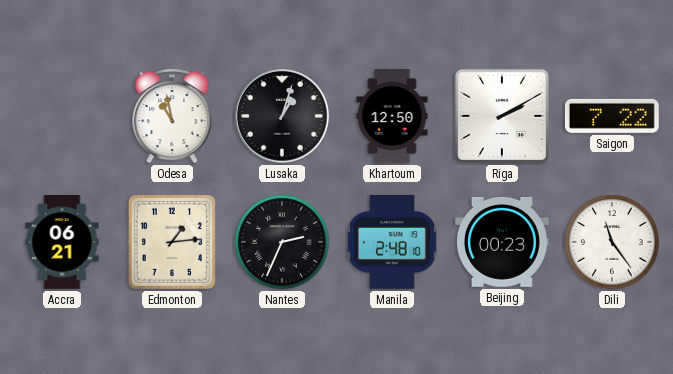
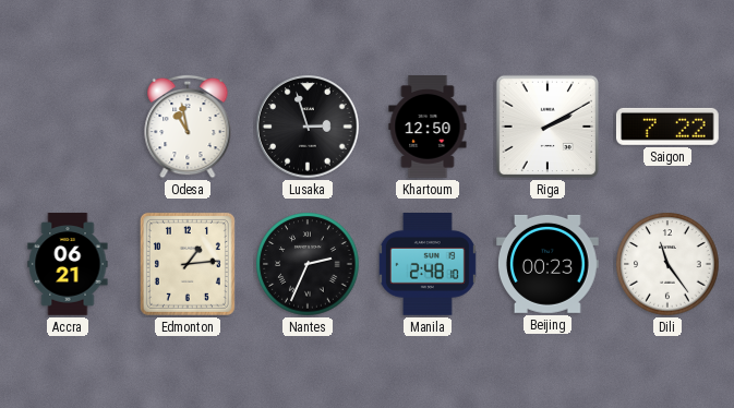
Lusaka: 1:03 -> 2:57 (308, 127)
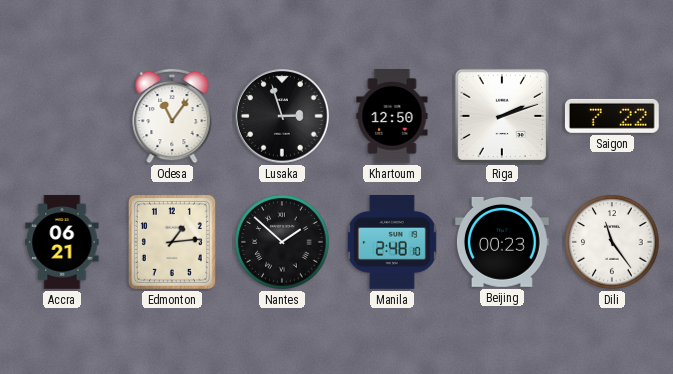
Odesa: 10:58 -> 11:06 (172, 116)
Riga: 2:10 -> 2:12 (502, 116)
Nantes: 2:34 -> 1:52 (282, 242)
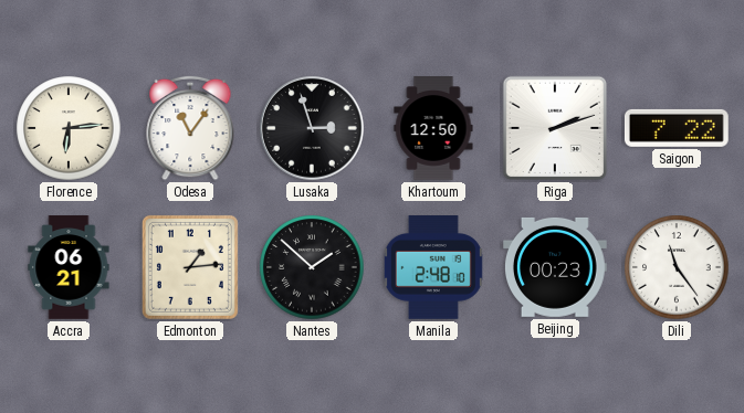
Florence: none -> 6:14 (69, 128)
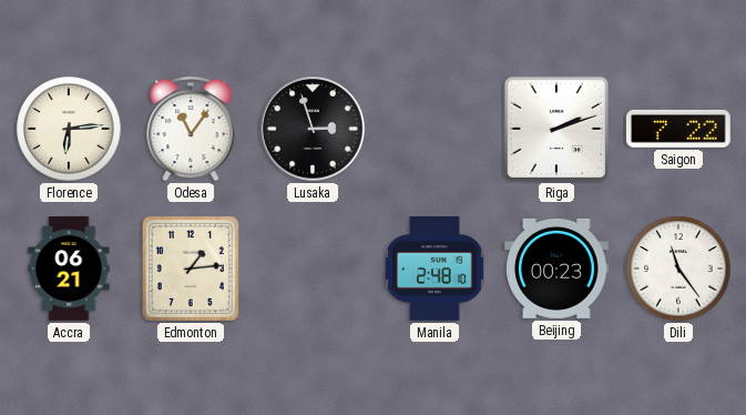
Khartoum: 12:50 -> none (433, 128)
Nantes: 1:52 -> none (312, 267)
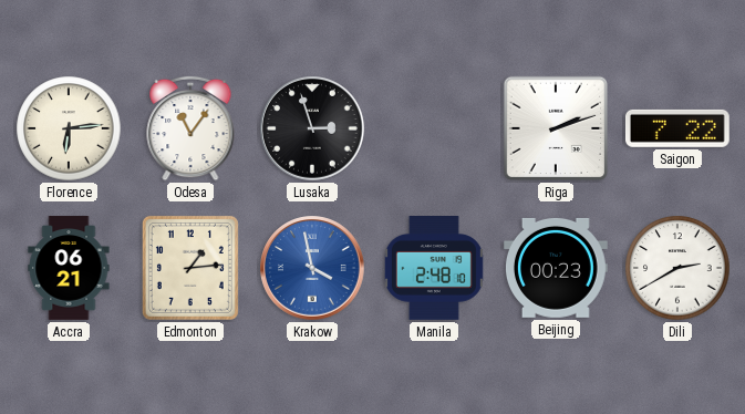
Krakow: none -> 3:58 (312, 268)
Dili: 11:24 -> 2:40 (677, 268)
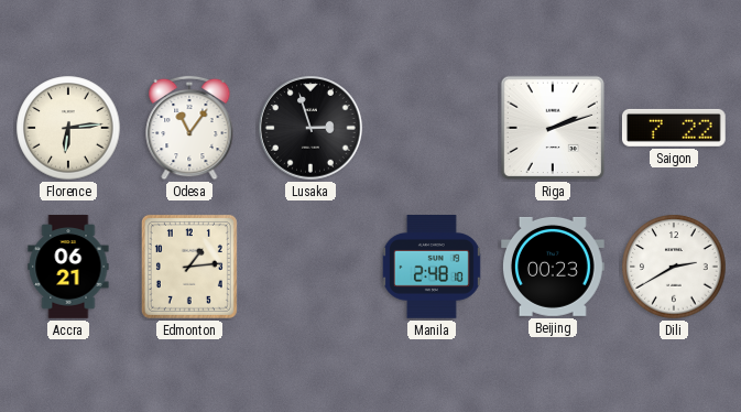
Krakow: 3:58 -> none (312, 268)
